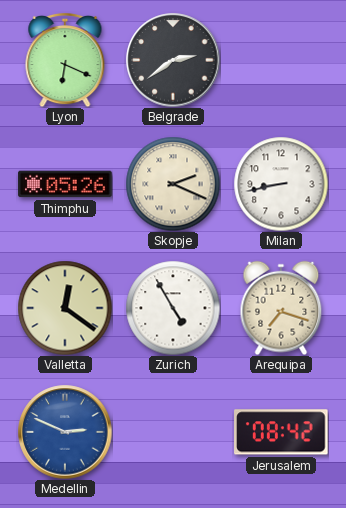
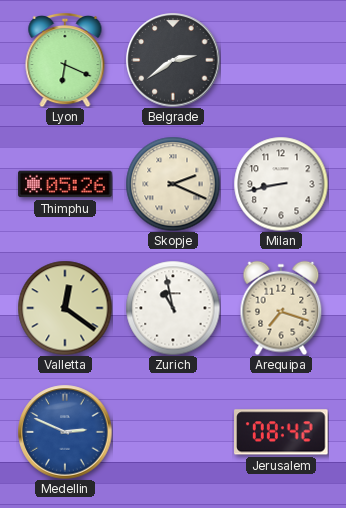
Zurich: 4:55 -> 10:58 (173, 308)
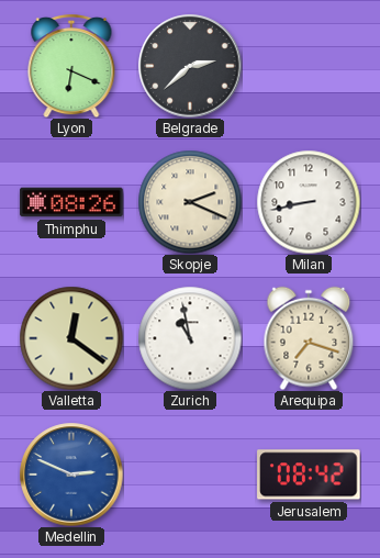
Belgrade: 2:39 -> 2:38 (190, 66)
Thimphu: 05:26 -> 08:26 (71, 202)
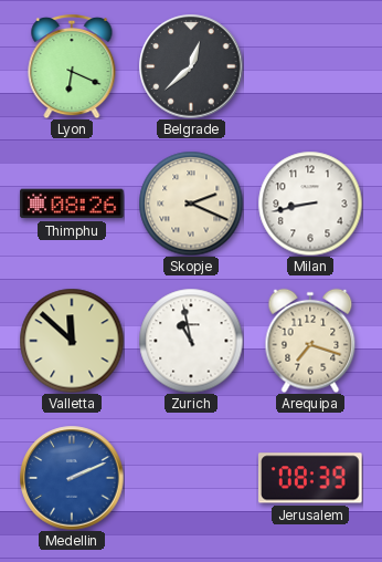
Belgrade: 2:38 -> 12:38 (191, 66)
Valletta: 12:21 -> 11:52 (72, 341)
Medellin: 2:49 -> 2:11 (72, 478)
Jerusalem: 08:42 -> 08:39 (310, 478)
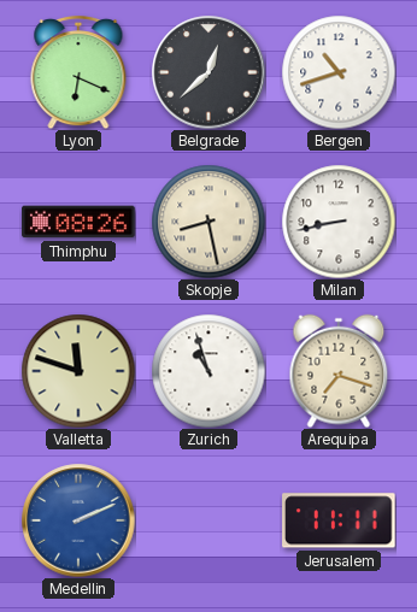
Bergen: none -> 10:42 (339, 72)
Skopje: 2:19 -> 8:28 (208, 222)
Valletta: 11:52 -> 11:48 (78, 371)
Zurich: 10:58 -> 10:57 (208, 371)
Jerusalem: 08:39 -> 11:11 (339, 520)
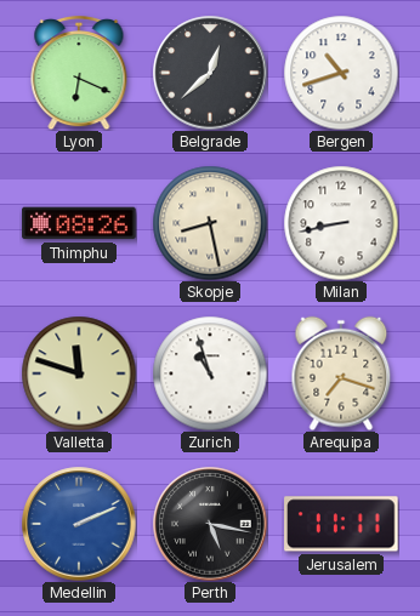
Perth: none -> 5:17 (210, 524)
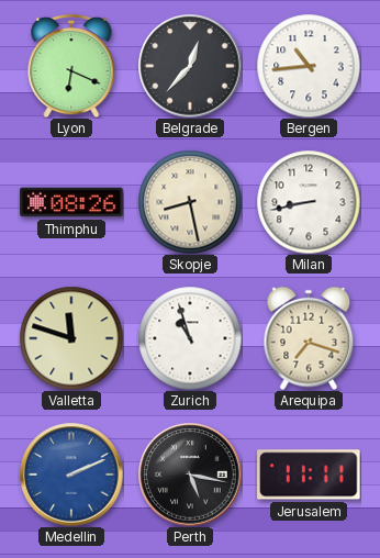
Belgrade: 12:38 -> 12:37 (190, 66)
Bergen: 10:42 -> 10:44 (309, 66)
